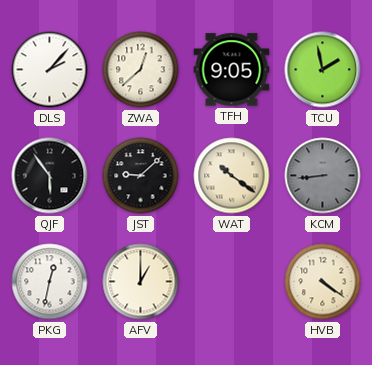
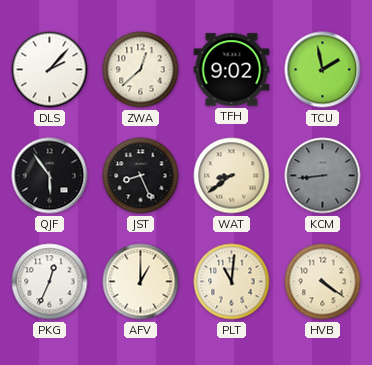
TFH: 9:05 -> 9:02 (232, 70)
JST: 9:08 -> 8:26 (141, 176)
WAT: 10:21 -> 8:39 (232, 176)
PKG: 12:32 -> 12:34 (50, 282)
PLT: none -> 11:01 (232, 282)
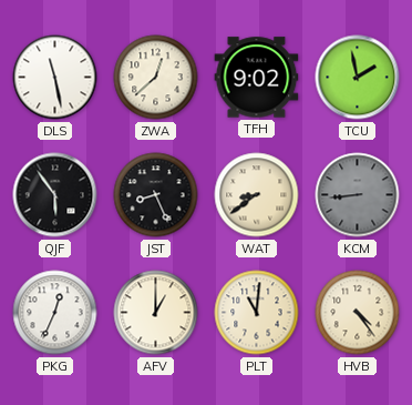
DLS: 2:07 -> 11:28 (55, 78)
HVB: 4:21 -> 4:24 (358, 313)
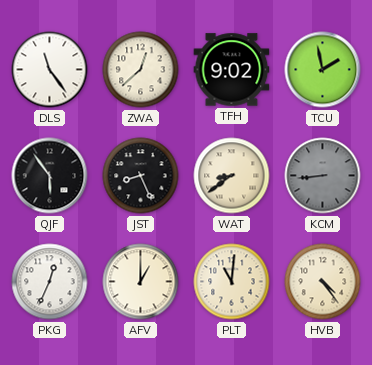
DLS: 11:28 -> 11:24 (50, 70)
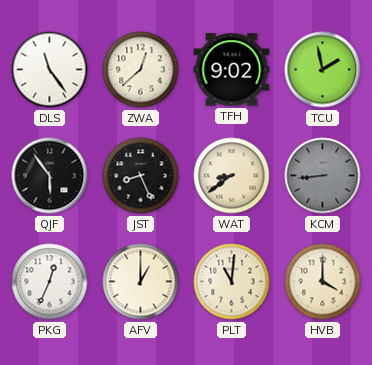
HVB: 4:24 -> 4:00 (323, 282)
